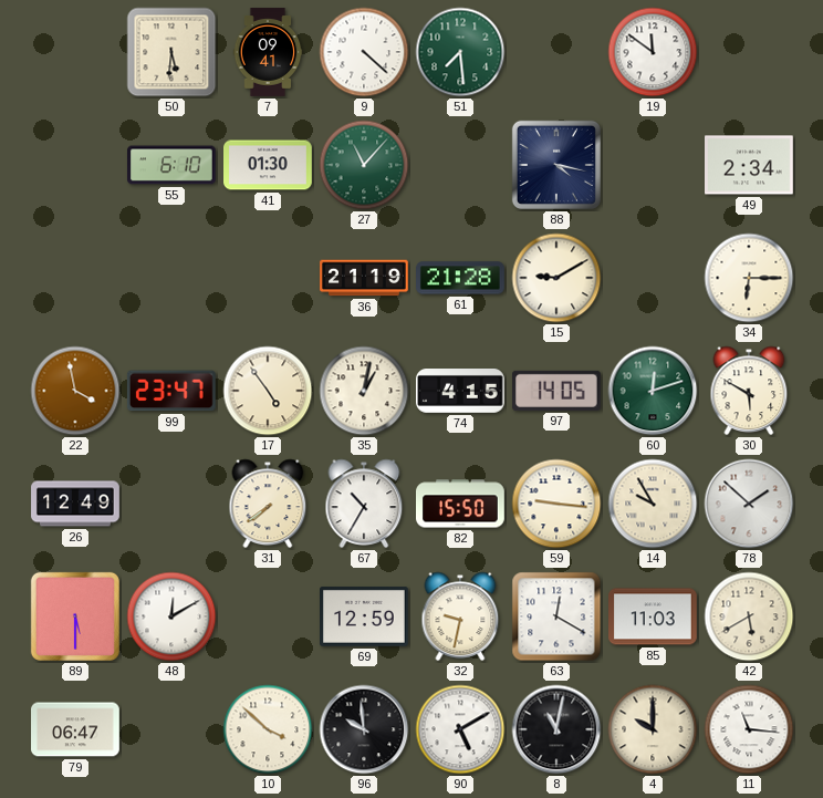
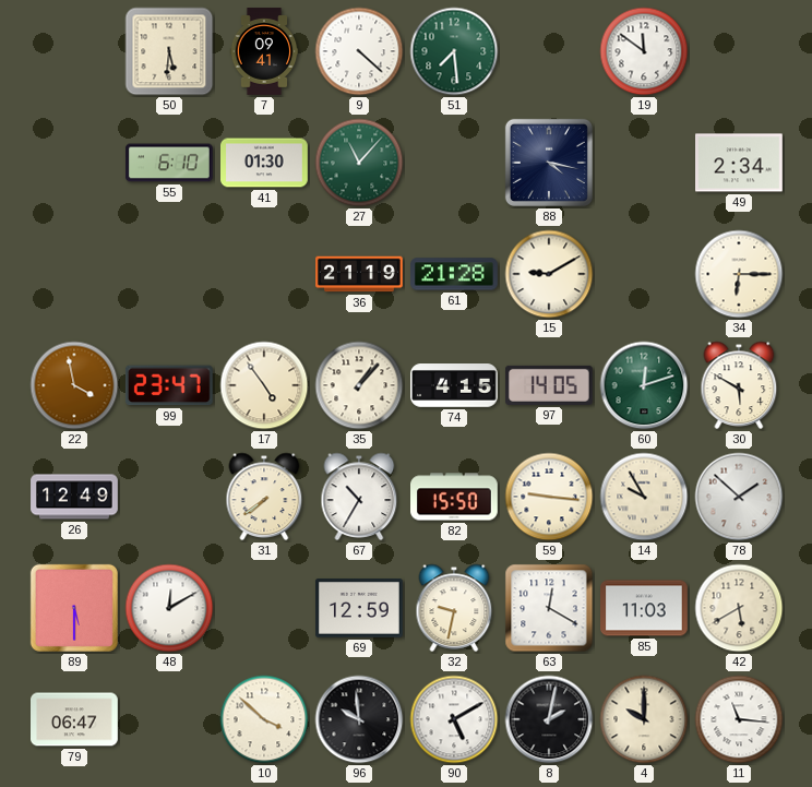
35: 1:02 -> 1:07 (359, 385)
8: 11:02 -> 2:02 (549, 719)
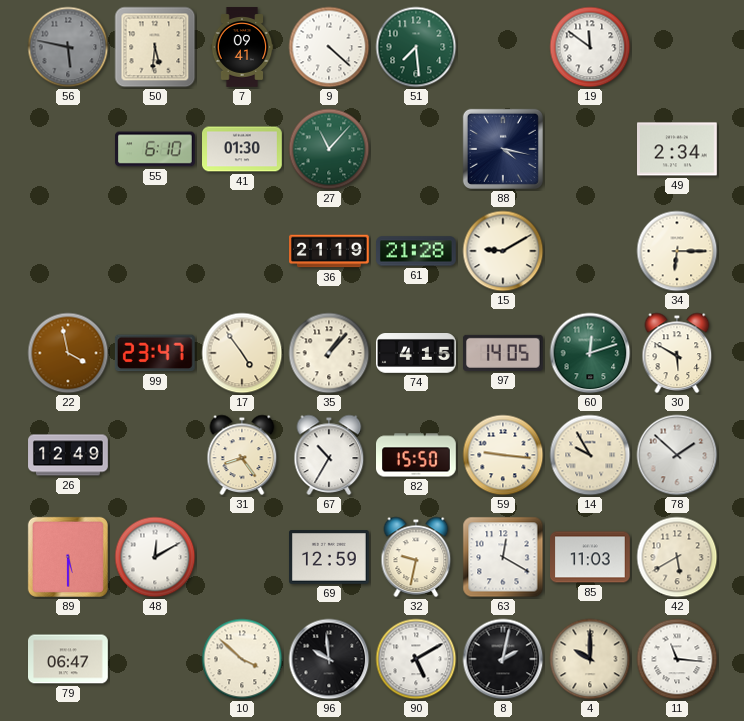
56: none -> 5:47 (68, 47)
31: 7:39 -> 8:24 (242, 455)
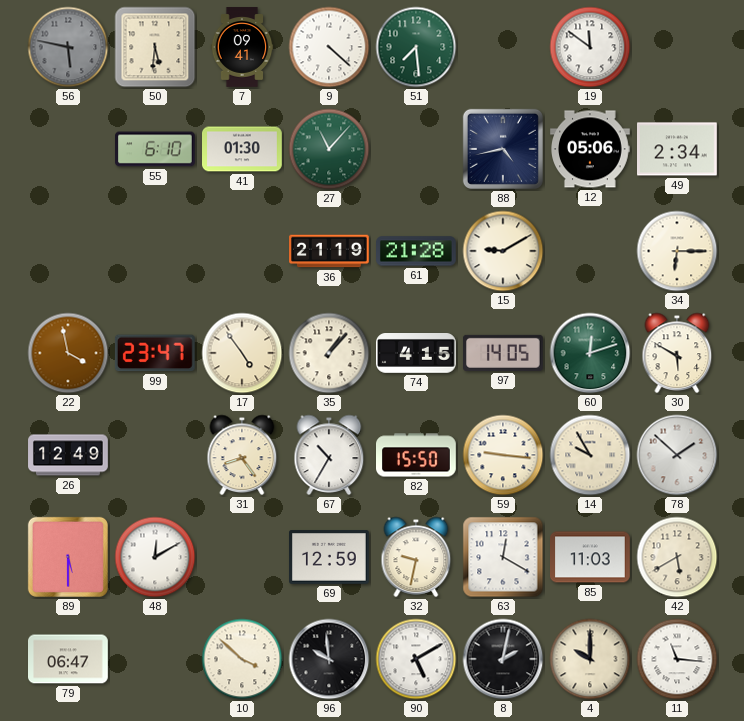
88: 4:17 -> 4:43 (503, 149)
12: none -> 05:06 (591, 149)
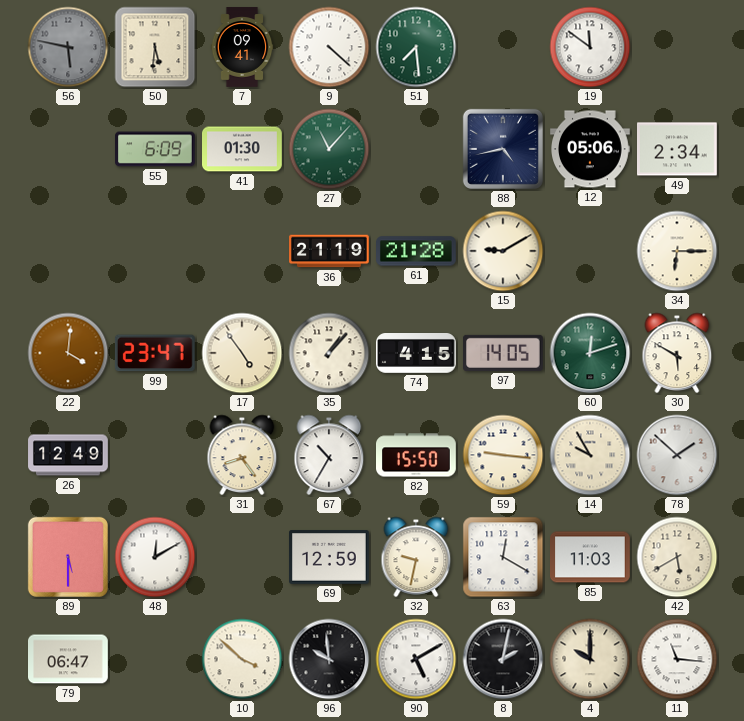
55: 6:10 -> 6:09 (156, 149)
22: 3:58 -> 4:01 (68, 353)
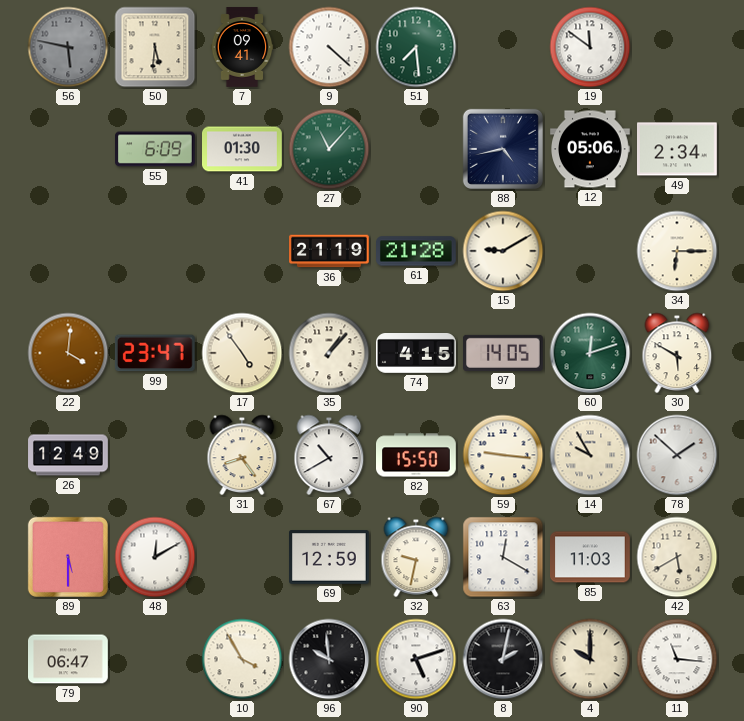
67: 10:35 -> 10:40 (329, 455)
10: 3:52 -> 3:55 (242, 659)
90: 5:10 -> 5:12 (416, 659)
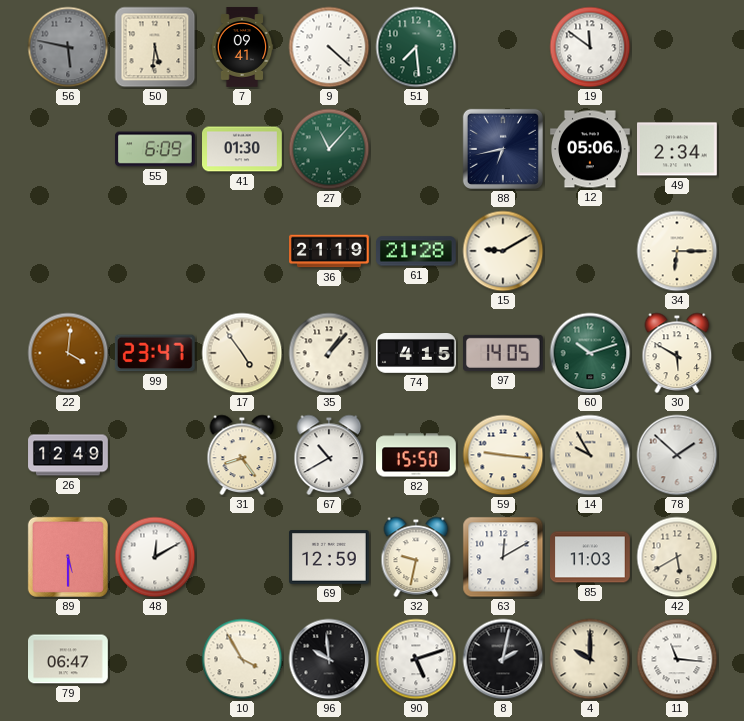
88: 4:43 -> 6:43 (503, 149)
60: 12:12 -> 10:12 (590, 353)
63: 12:20 -> 12:10 (503, 557)
